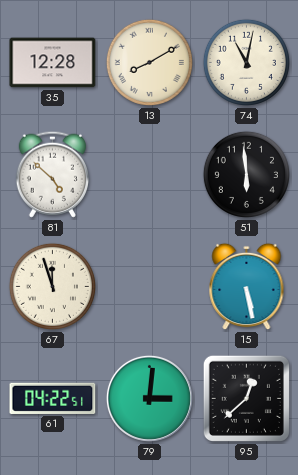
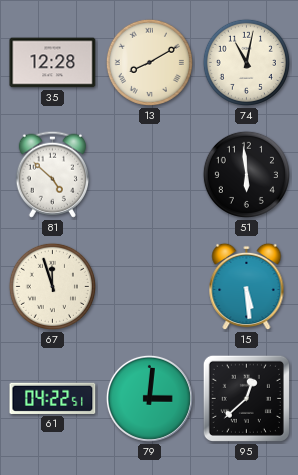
15: 5:28 -> 5:29 (247, 287)
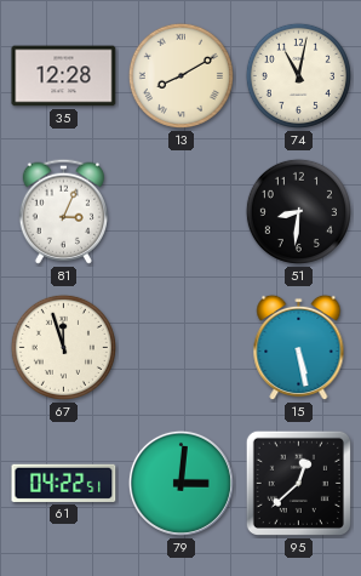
81: 4:52 -> 3:04 (63, 211)
51: 5:59 -> 8:31 (298, 211)
15: 5:29 -> 5:28 (299, 348)
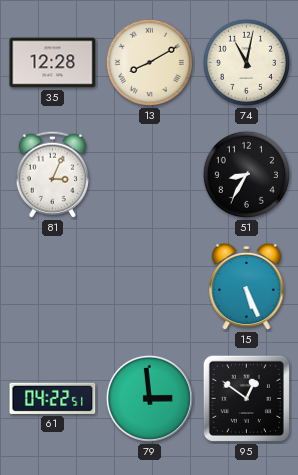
51: 8:31 -> 8:35 (246, 174)
67: 11:57 -> none (63, 347)
15: 5:28 -> 5:26 (247, 287)
79: 3:01 -> 2:59 (149, 398)
95: 12:38 -> 12:51 (246, 398)
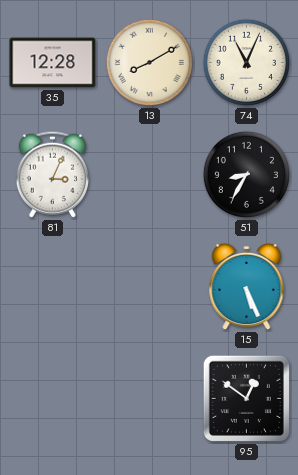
74: 11:02 -> 11:04 (246, 62)
61: 04:22 -> none (53, 398)
79: 2:59 -> none (149, 398)
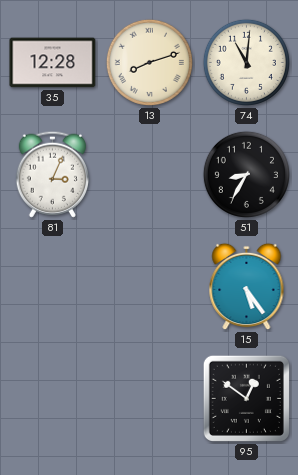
13: 8:10 -> 8:12 (149, 62)
74: 11:04 -> 11:01 (246, 62)
15: 5:26 -> 5:24 (247, 287)
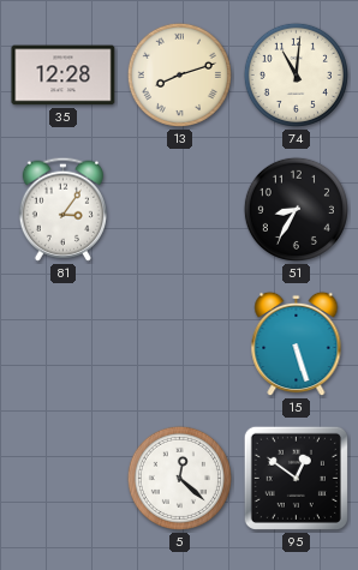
81: 3:04 -> 3:06 (62, 209)
15: 5:24 -> 5:27 (297, 344)
5: none -> 12:22 (179, 478)
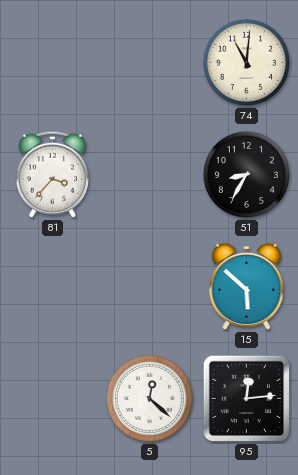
35: 12:28 -> none (64, 76)
13: 8:12 -> none (179, 74)
81: 3:06 -> 3:37 (52, 174)
15: 5:27 -> 5:52 (247, 287)
95: 12:51 -> 12:14 (246, 398)
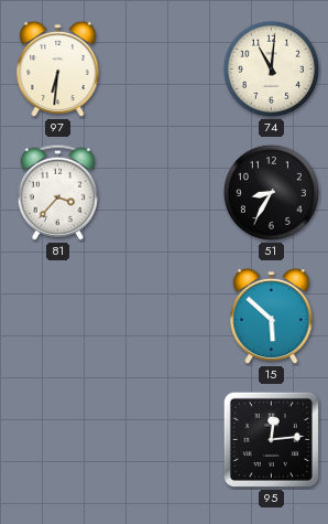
97: none -> 6:31 (58, 69)
5: 12:22 -> none (149, 398)
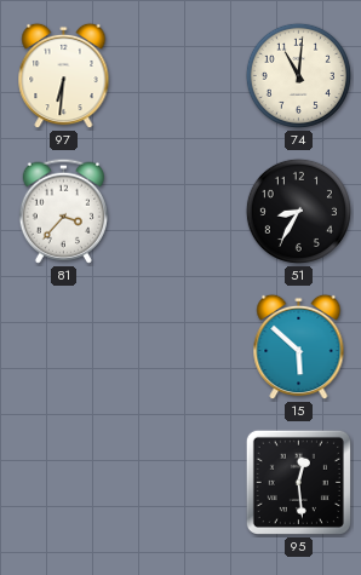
95: 12:14 -> 12:29 (298, 482)
